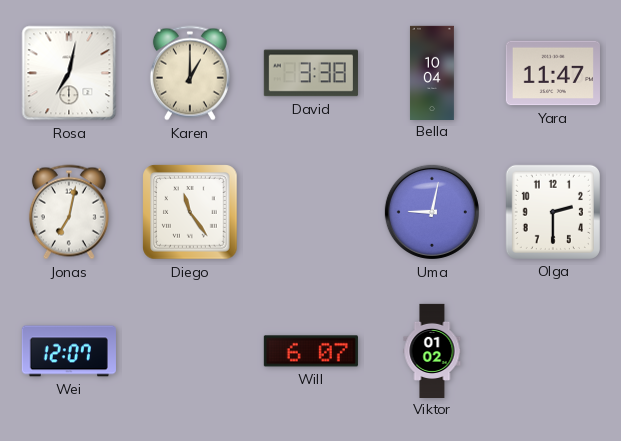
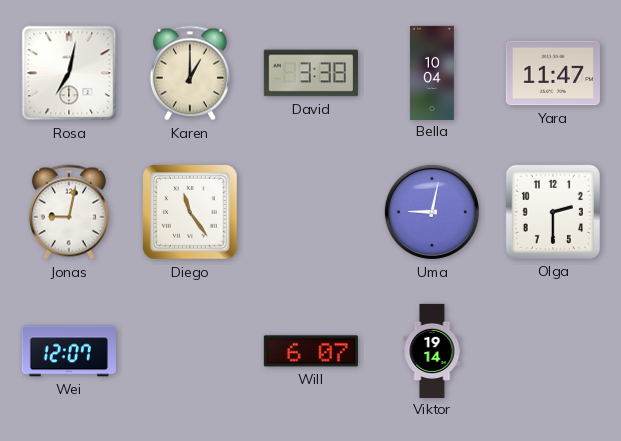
Jonas: 7:02 -> 9:02 (69, 212)
Viktor: 01:02 -> 19:14 (432, 350)
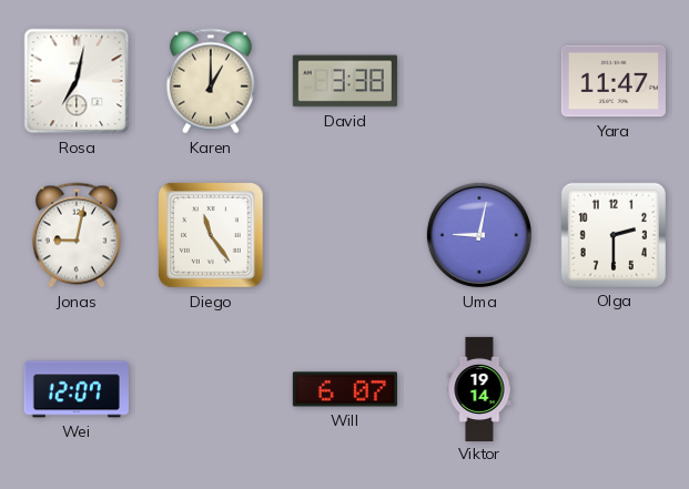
Bella: 10:04 -> none (432, 72)
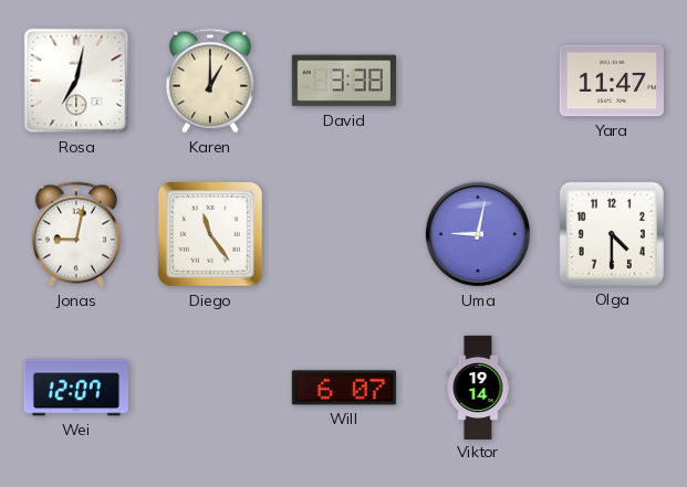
Olga: 2:30 -> 4:30 (612, 234)
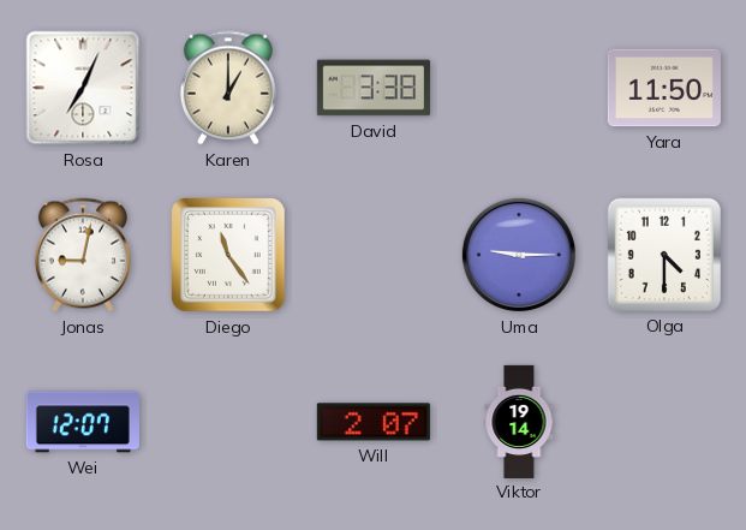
Rosa: 7:02 -> 7:04 (83, 88)
Yara: 11:47 -> 11:50 (664, 88)
Uma: 9:02 -> 9:15 (519, 255)
Will: 6:07 -> 2:07 (374, 422)
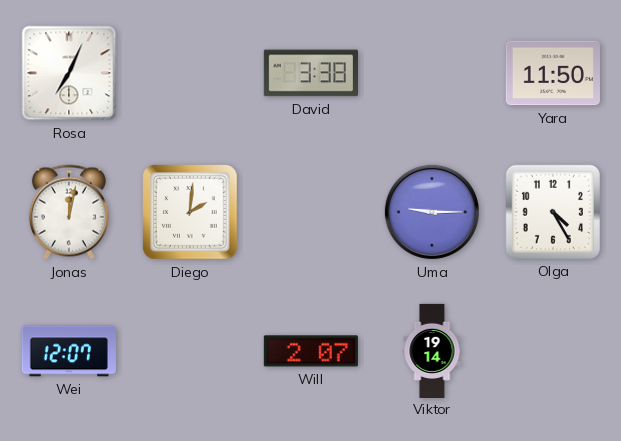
Karen: 1:00 -> none (228, 88)
Jonas: 9:02 -> 12:02 (69, 212)
Diego: 11:24 -> 2:01 (190, 212)
Olga: 4:30 -> 4:25 (553, 212)
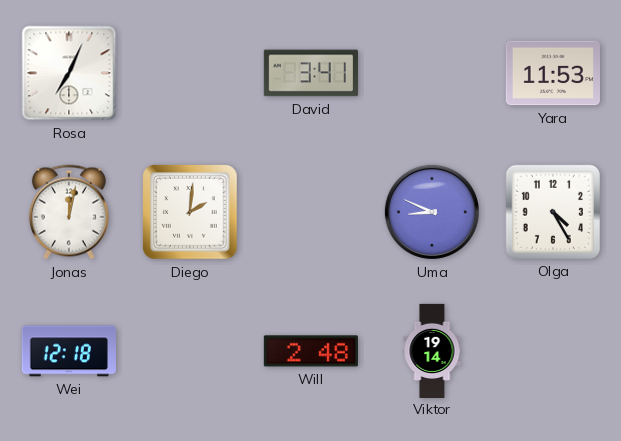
David: 3:38 -> 3:41 (311, 73)
Yara: 11:50 -> 11:53 (553, 73)
Uma: 9:15 -> 8:49 (432, 212)
Wei: 12:07 -> 12:18 (69, 351)
Will: 2:07 -> 2:48 (311, 351)
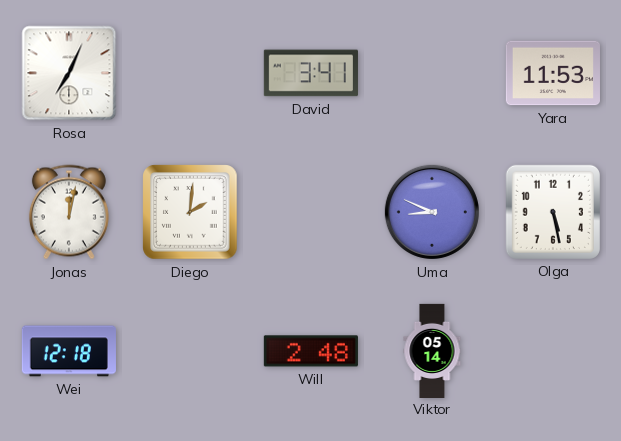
Olga: 4:25 -> 5:28 (553, 212)
Viktor: 19:14 -> 05:14 (432, 350)
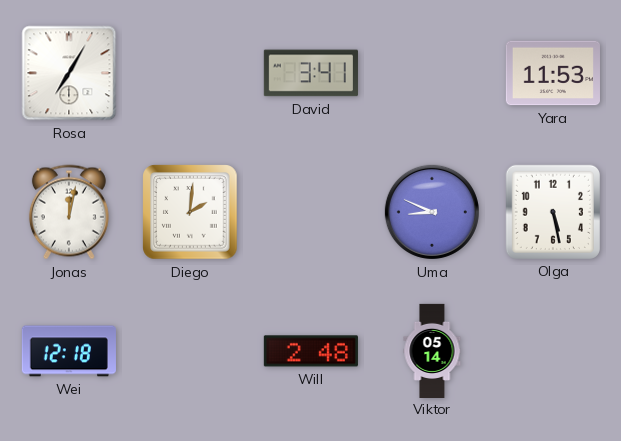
Rosa: 7:04 -> 7:05 (69, 73)
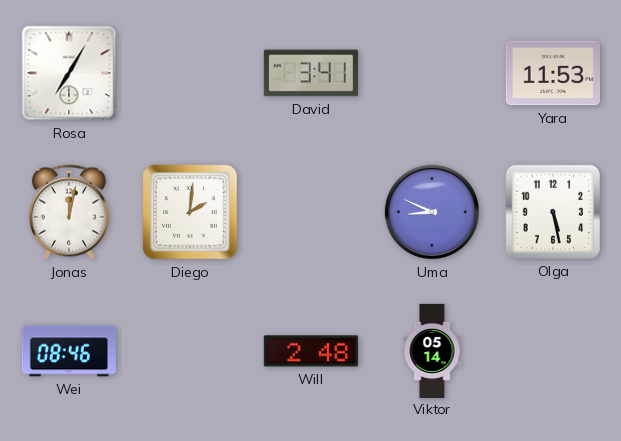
Wei: 12:18 -> 08:46 (69, 351)
